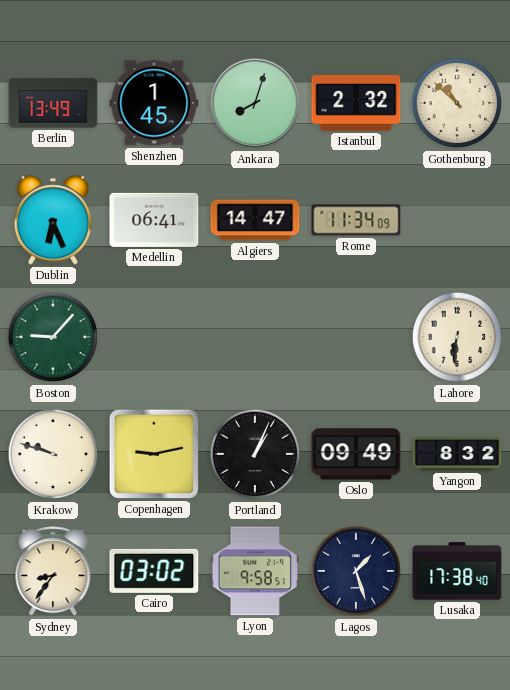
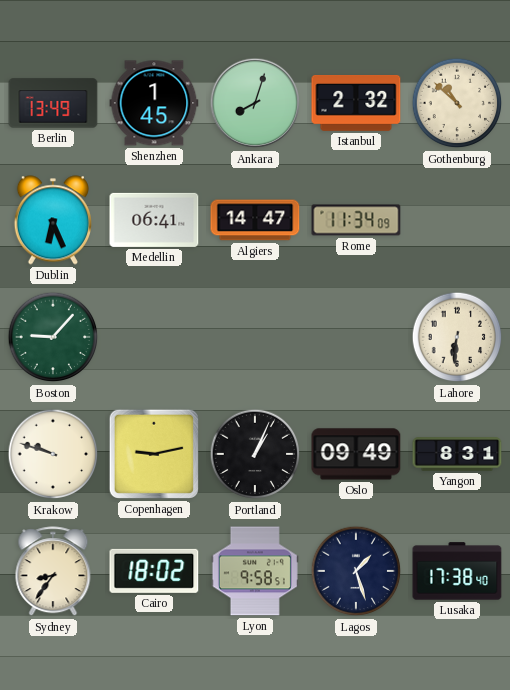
Yangon: 8:32 -> 8:31 (457, 454)
Cairo: 03:02 -> 18:02 (154, 571)
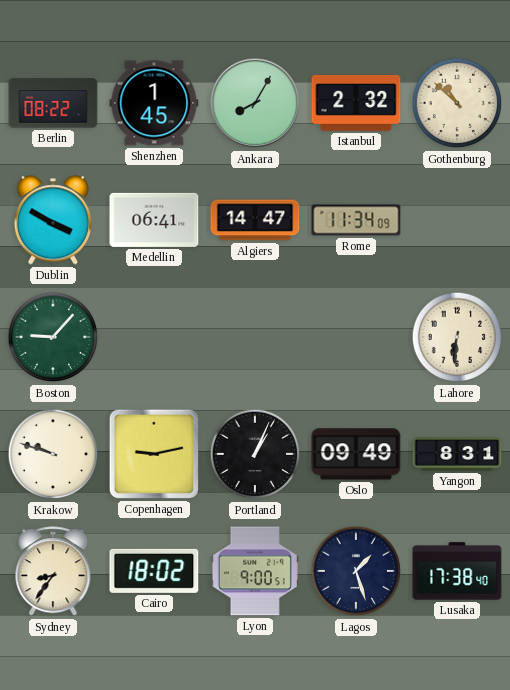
Berlin: 13:49 -> 08:22 (53, 103)
Ankara: 8:03 -> 8:05 (255, 103)
Dublin: 6:26 -> 3:50 (53, 220)
Lyon: 9:58 -> 9:00 (255, 571)
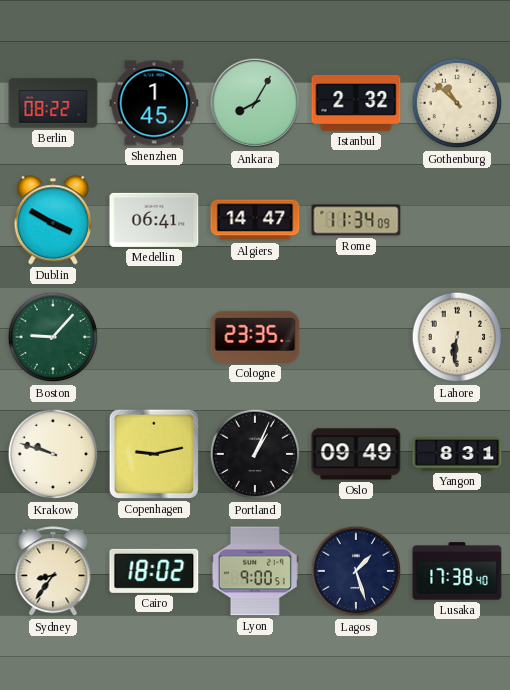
Cologne: none -> 23:35 (255, 337)
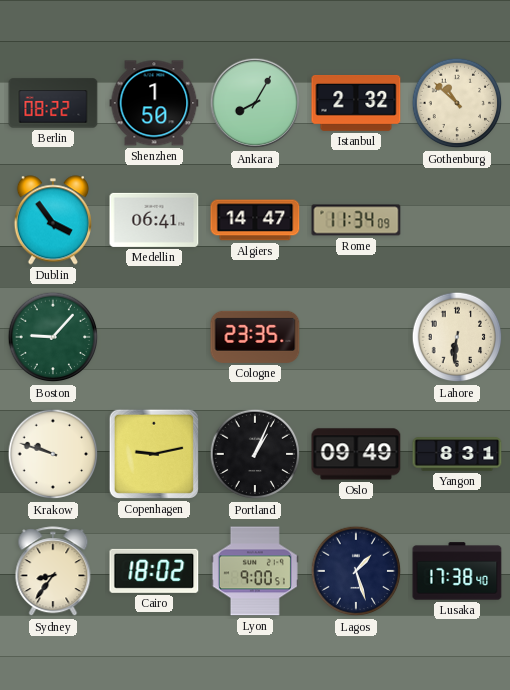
Shenzhen: 1:45 -> 1:50 (154, 103)
Dublin: 3:50 -> 3:54 (53, 220)
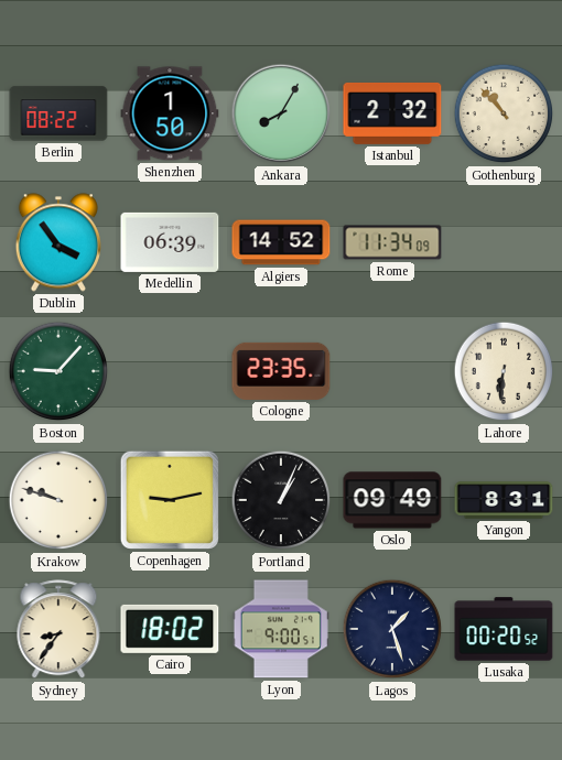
Gothenburg: 10:52 -> 10:53 (504, 113)
Medellin: 06:41 -> 06:39 (170, 242)
Algiers: 14:47 -> 14:52 (281, 242)
Lusaka: 17:38 -> 00:20 (504, 629)
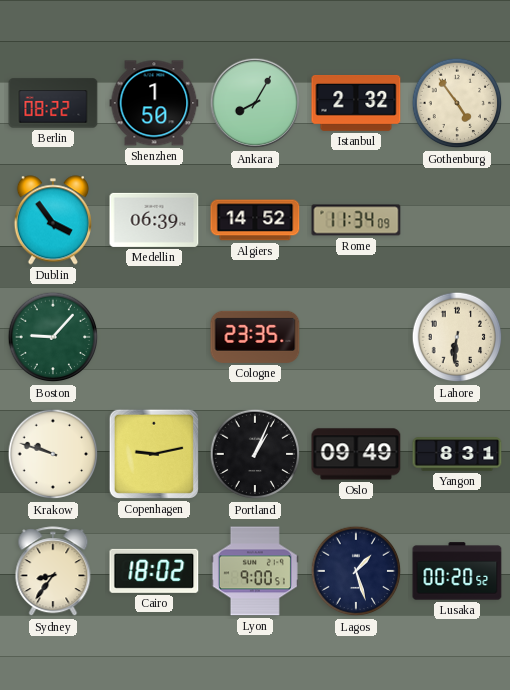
Gothenburg: 10:53 -> 4:54 (457, 103)
